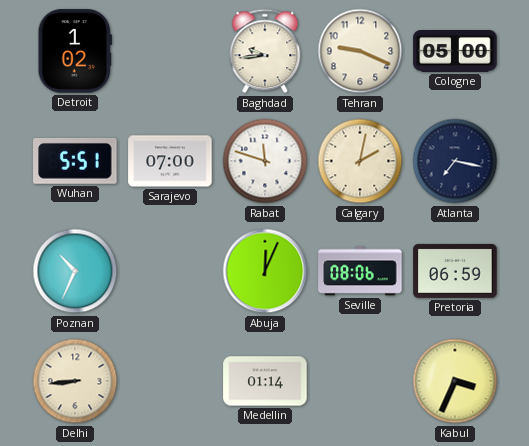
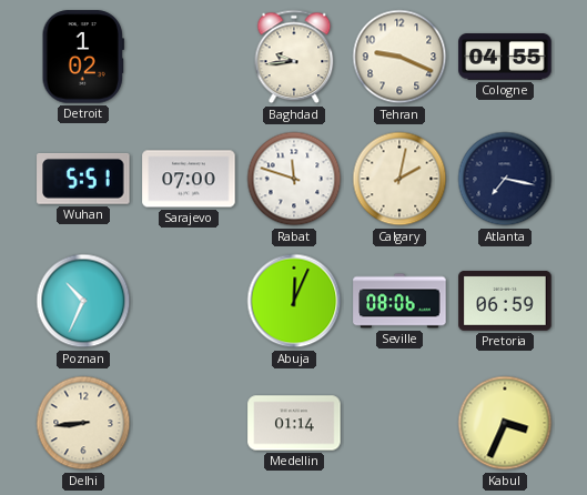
Cologne: 05:00 -> 04:55 (505, 58)
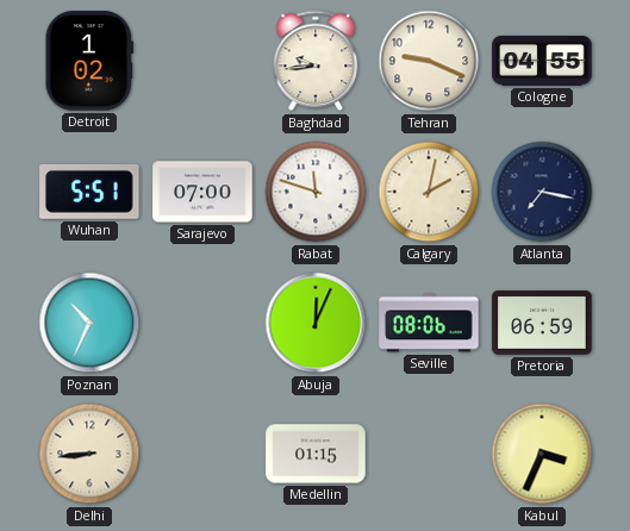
Medellin: 01:14 -> 01:15 (316, 454)
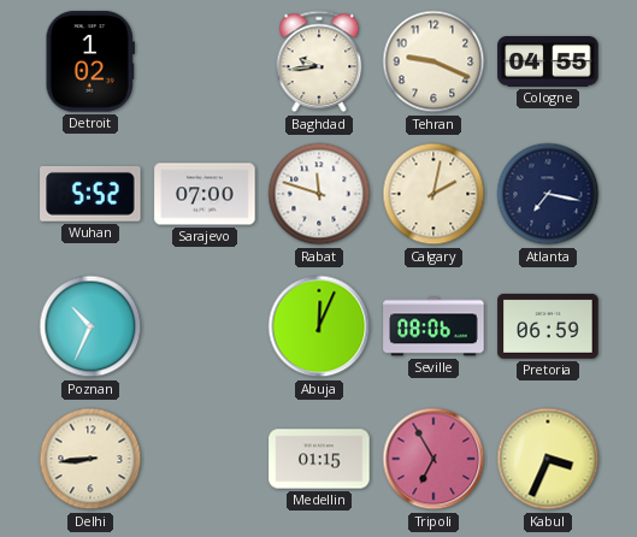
Wuhan: 5:51 -> 5:52 (90, 194)
Tripoli: none -> 6:55 (433, 459)
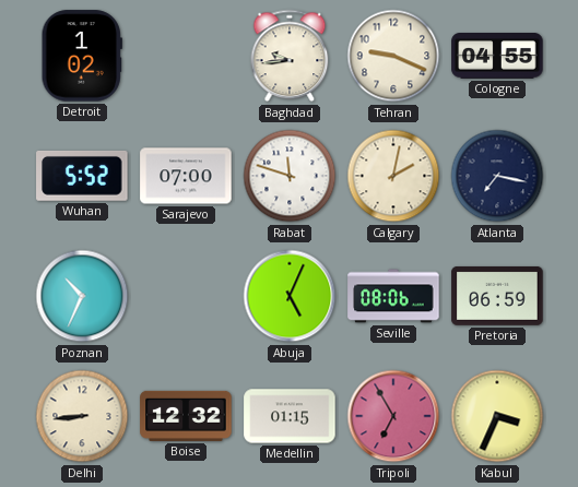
Abuja: 12:04 -> 5:04 (290, 296)
Boise: none -> 12:32 (186, 416)
